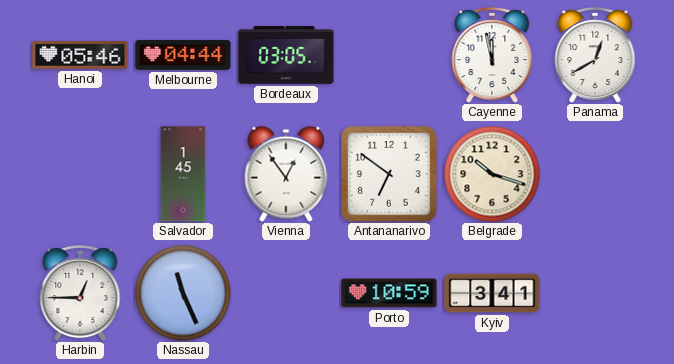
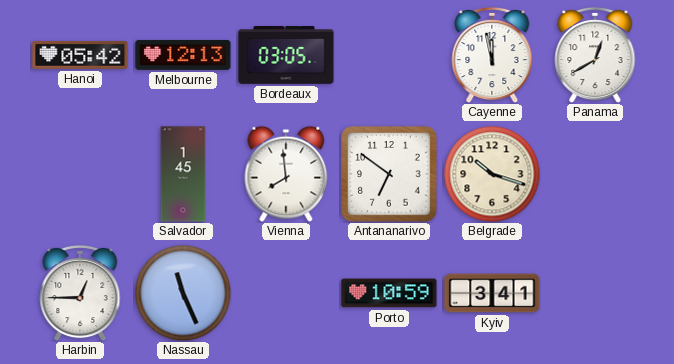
Hanoi: 05:46 -> 05:42 (80, 55)
Melbourne: 04:44 -> 12:13 (183, 55)
Vienna: 12:54 -> 7:59 (286, 174)
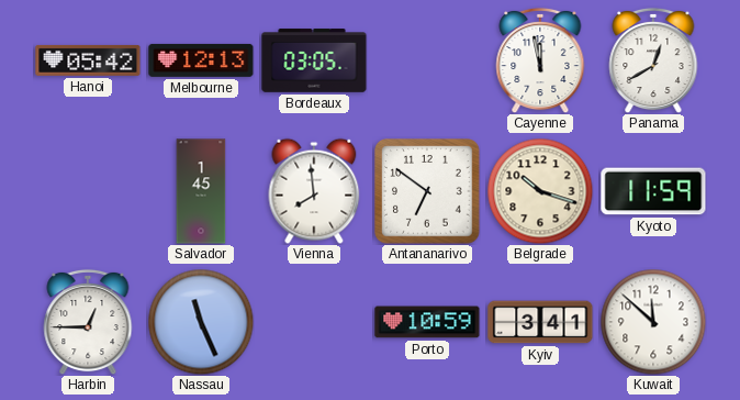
Kyoto: none -> 11:59 (653, 191)
Kuwait: none -> 11:52 (653, 322)
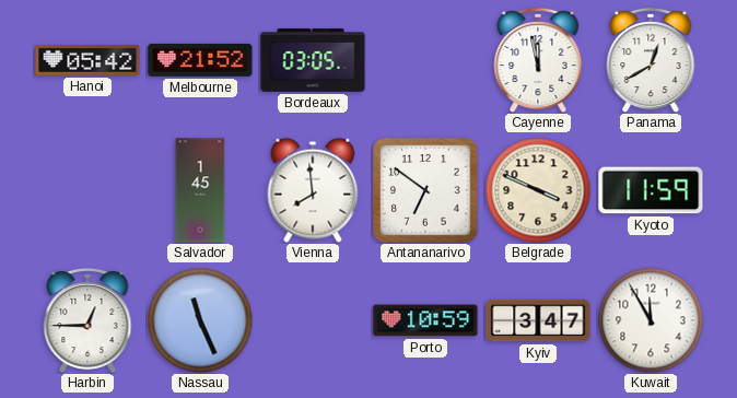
Melbourne: 12:13 -> 21:52 (200, 60)
Belgrade: 10:18 -> 3:49 (538, 190)
Kyiv: 3:41 -> 3:47 (538, 320)
Kuwait: 11:52 -> 11:55 (651, 320)
